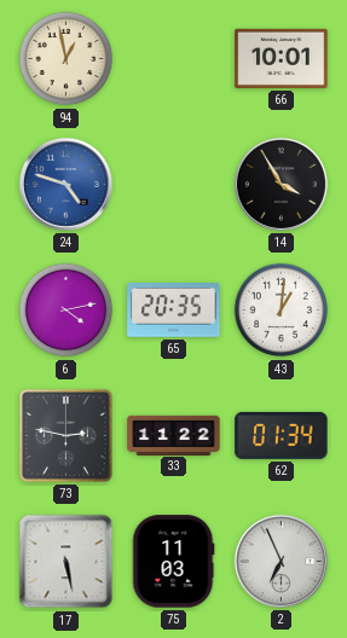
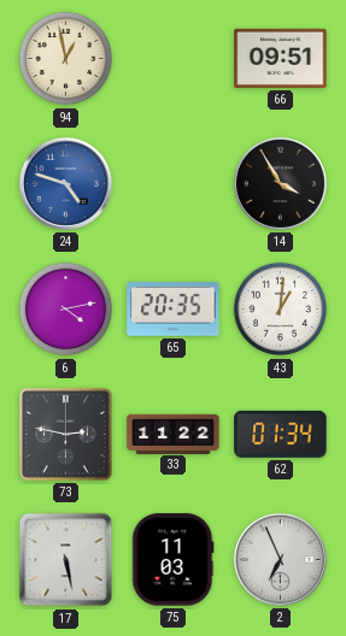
66: 10:01 -> 09:51 (281, 58)
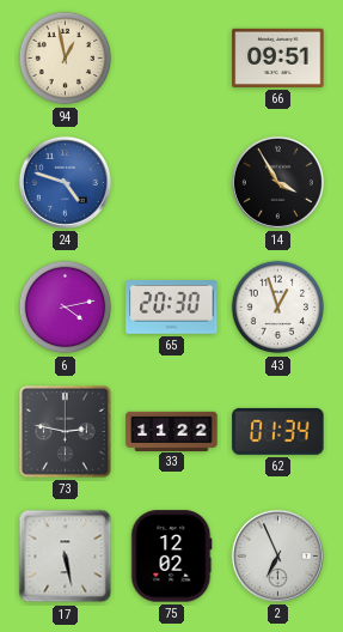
65: 20:35 -> 20:30 (172, 308)
43: 1:01 -> 12:57 (278, 308)
75: 11:03 -> 12:02 (172, 557)
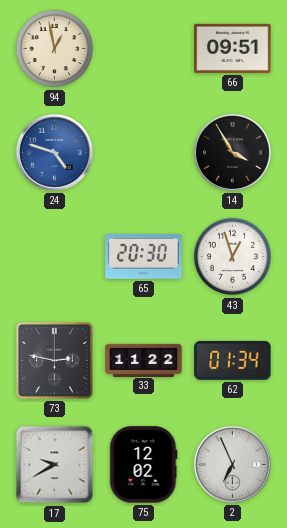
6: 4:13 -> none (66, 308)
17: 5:28 -> 9:40 (55, 465)
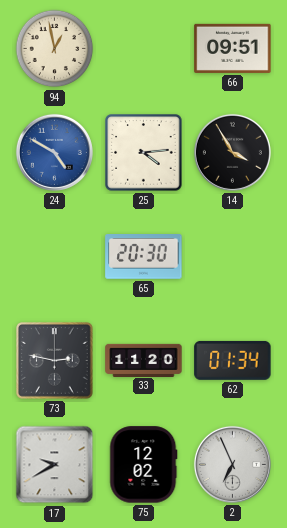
24: 4:48 -> 4:50 (54, 152)
25: none -> 4:14 (144, 153)
43: 12:57 -> none (233, 257)
33: 11:22 -> 11:20 (144, 360)
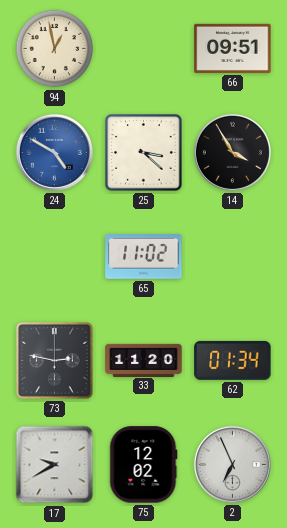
25: 4:14 -> 3:22 (144, 153)
65: 20:30 -> 11:02 (144, 257)
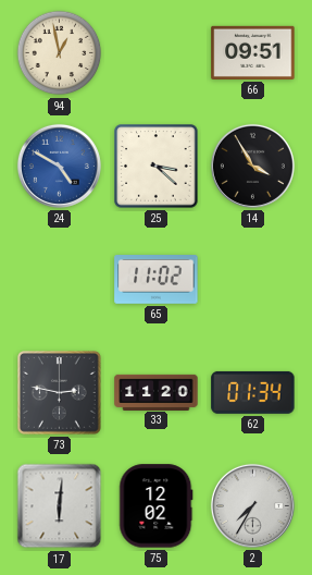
17: 9:40 -> 6:01 (60, 506)
2: 6:56 -> 7:35 (252, 505)
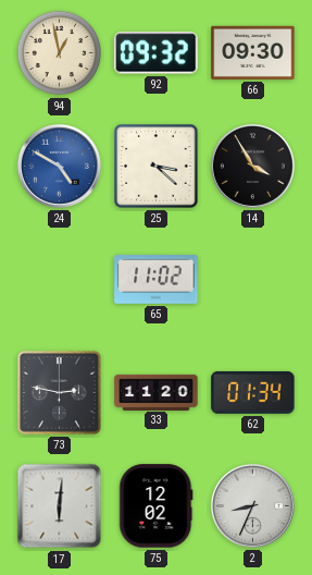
92: none -> 09:32 (157, 53)
66: 09:51 -> 09:30 (253, 52)
2: 7:35 -> 8:34 (252, 505)
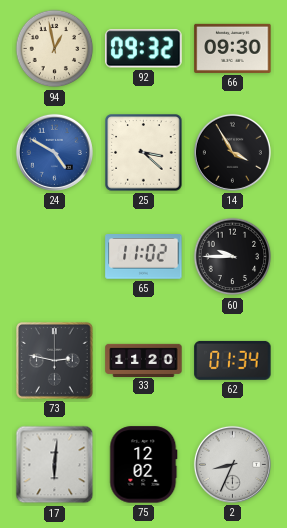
60: none -> 9:45 (233, 257)
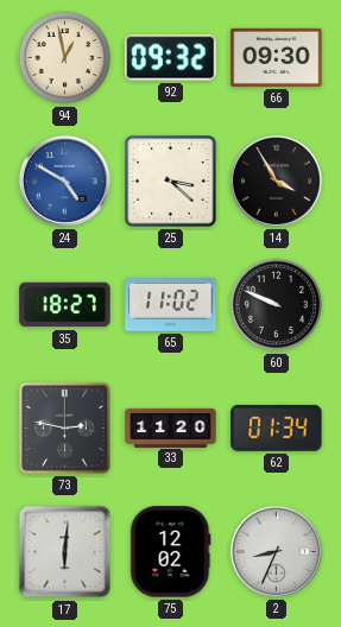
35: none -> 18:27 (65, 305)
60: 9:45 -> 9:49 (277, 305)
